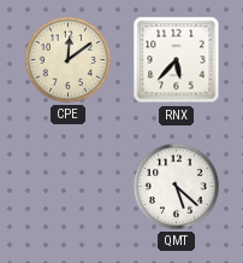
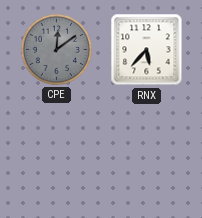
CPE dial: cream -> grey (56, 49)
QMT: 5:22 -> none (176, 186)
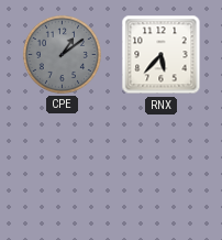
CPE: 12:09 -> 1:09 (62, 54)
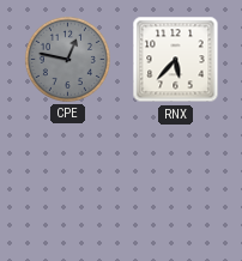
CPE: 1:09 -> 12:47 (67, 59)
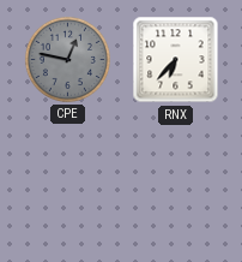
RNX: 5:37 -> 6:37 (176, 60)
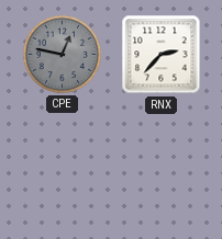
RNX: 6:37 -> 2:37 (162, 55)
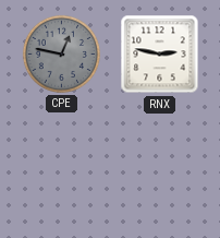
RNX: 2:37 -> 2:47 (160, 55)
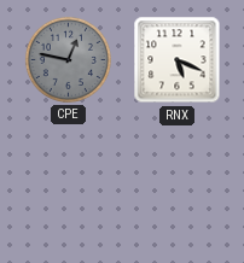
RNX: 2:47 -> 5:19 (178, 60)
